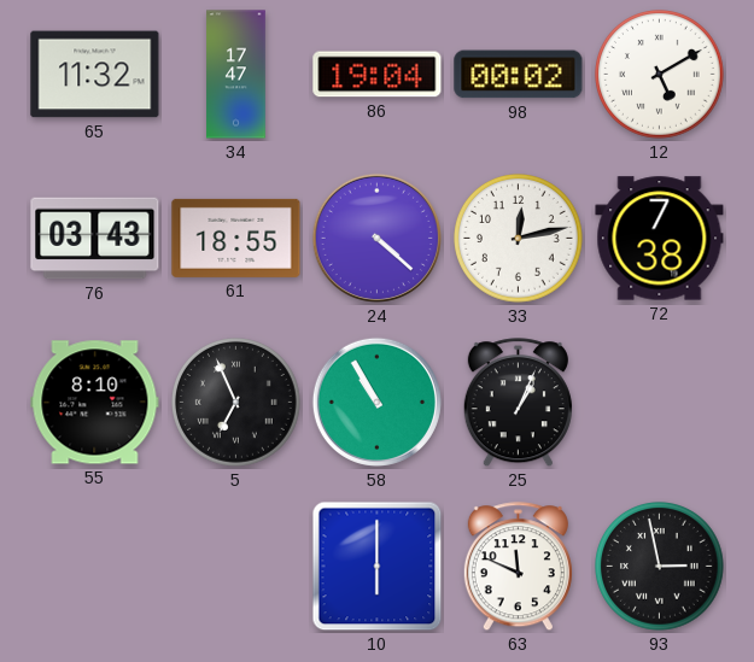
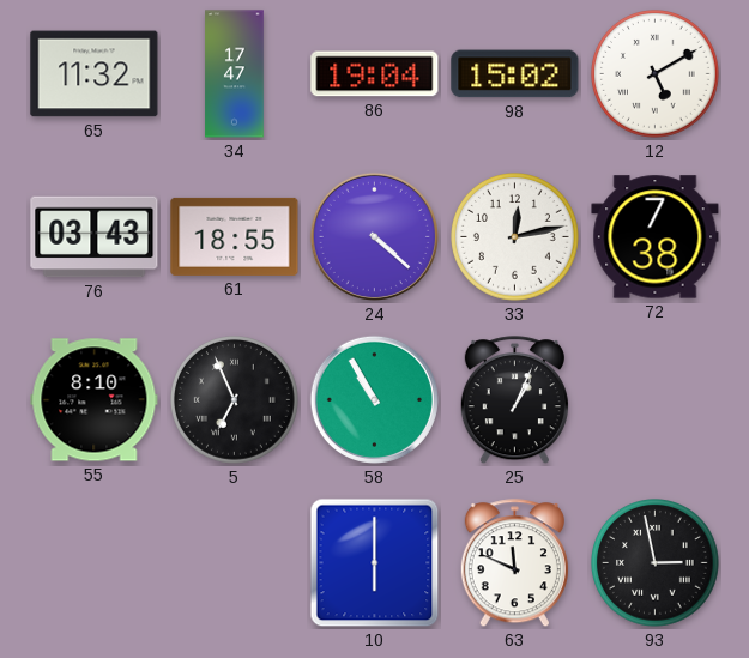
98: 00:02 -> 15:02 (515, 74)
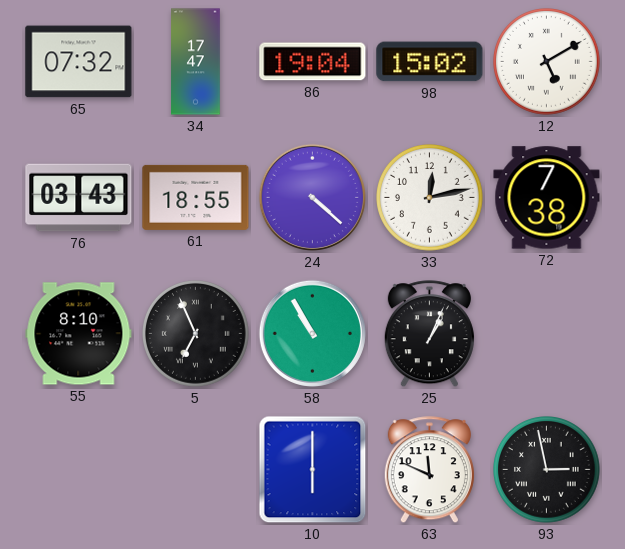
65: 11:32 -> 07:32 (79, 62)
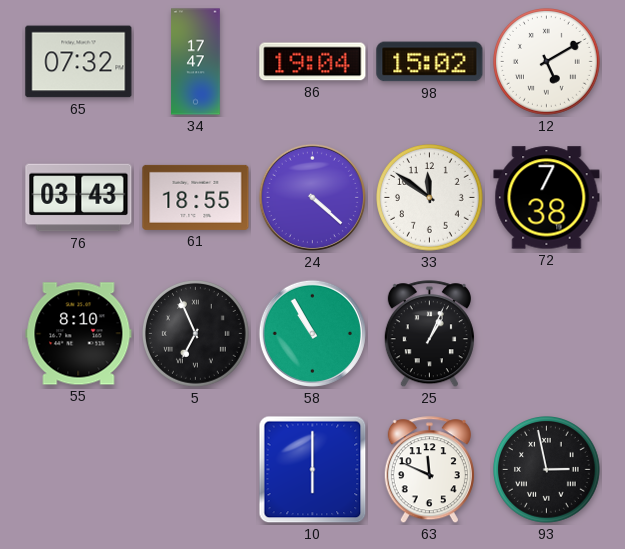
33: 12:13 -> 11:51 (430, 198)
